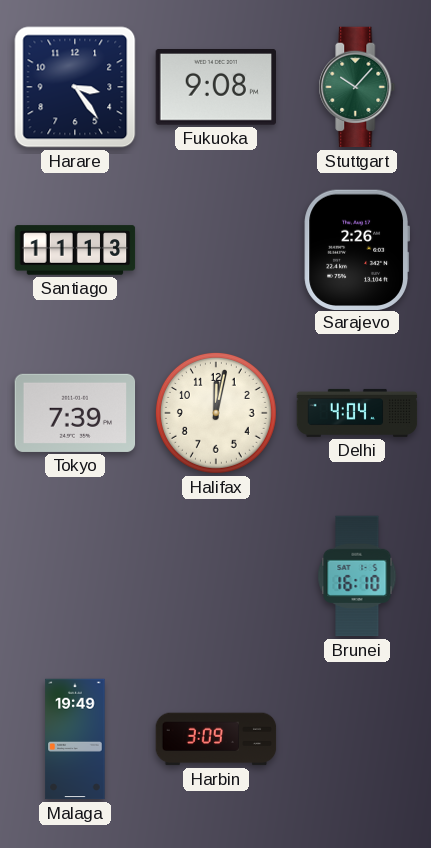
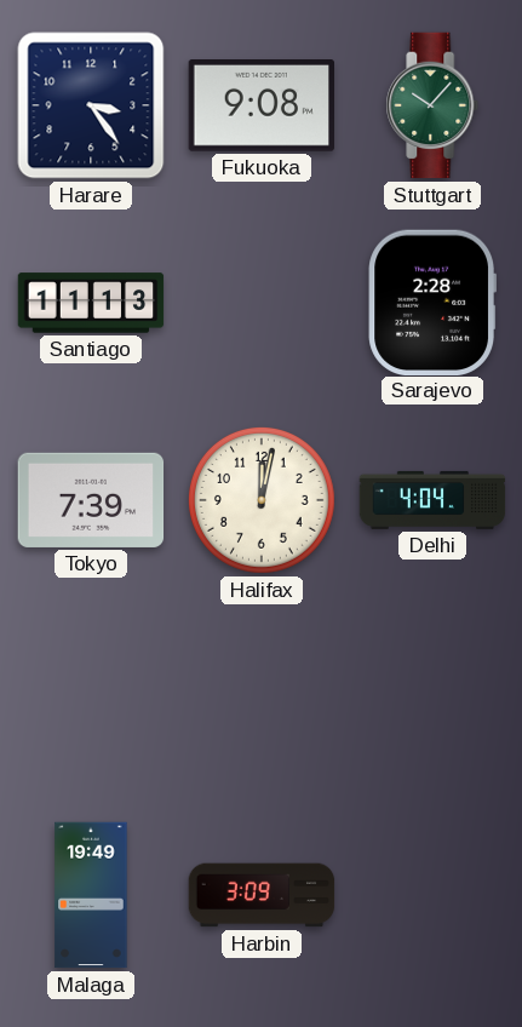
Sarajevo: 2:26 -> 2:28 (431, 302)
Brunei: 16:10 -> none (357, 576)
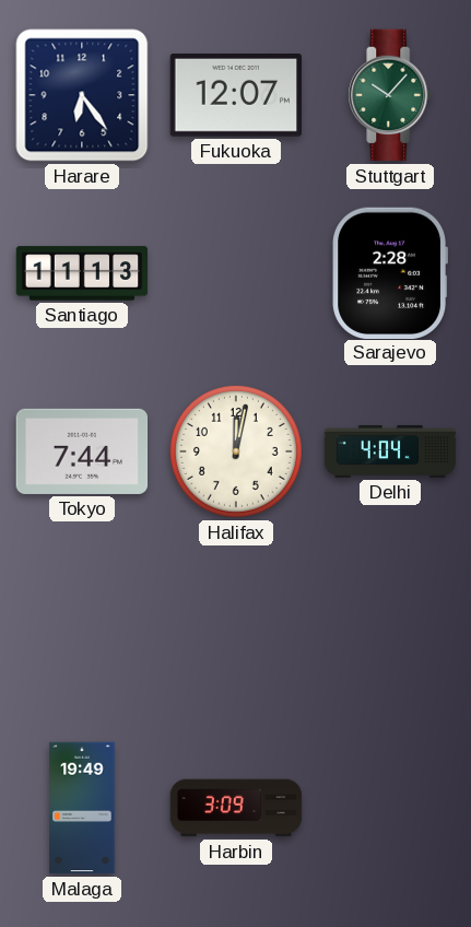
Harare: 3:24 -> 6:24 (82, 95)
Fukuoka: 9:08 -> 12:07 (235, 96)
Tokyo: 7:39 -> 7:44 (82, 451)
